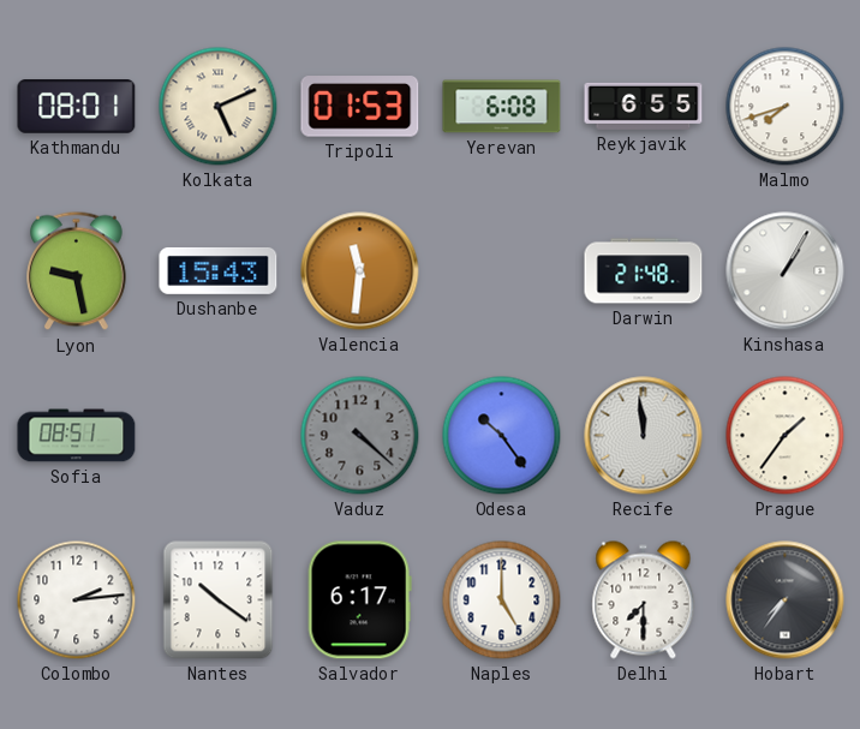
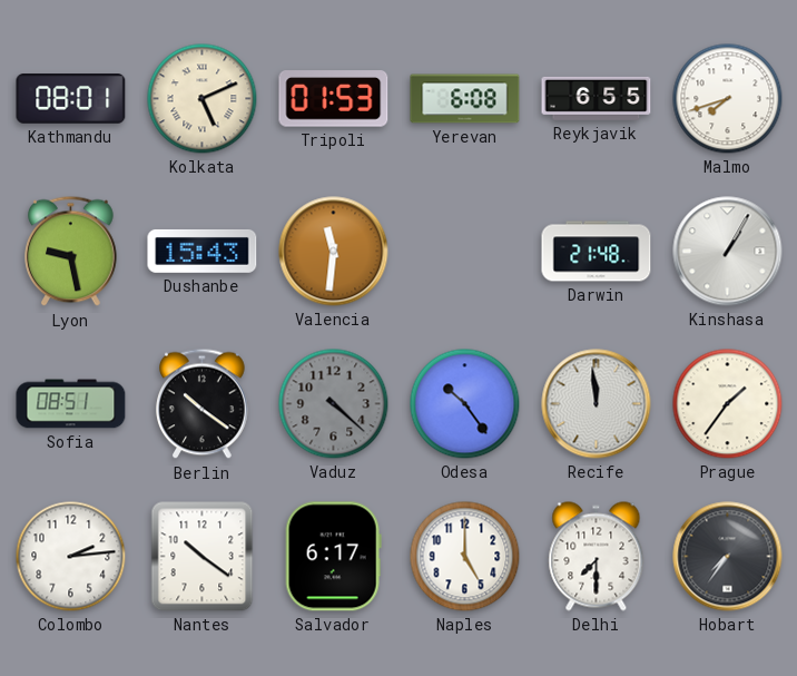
Berlin: none -> 10:21 (203, 404)
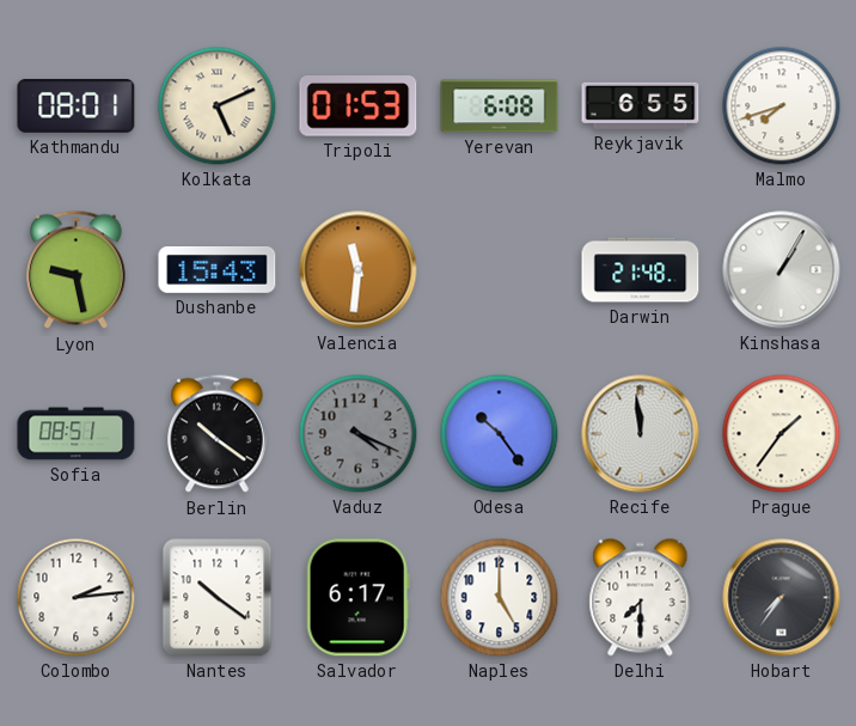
Vaduz: 4:22 -> 4:19 (359, 434)
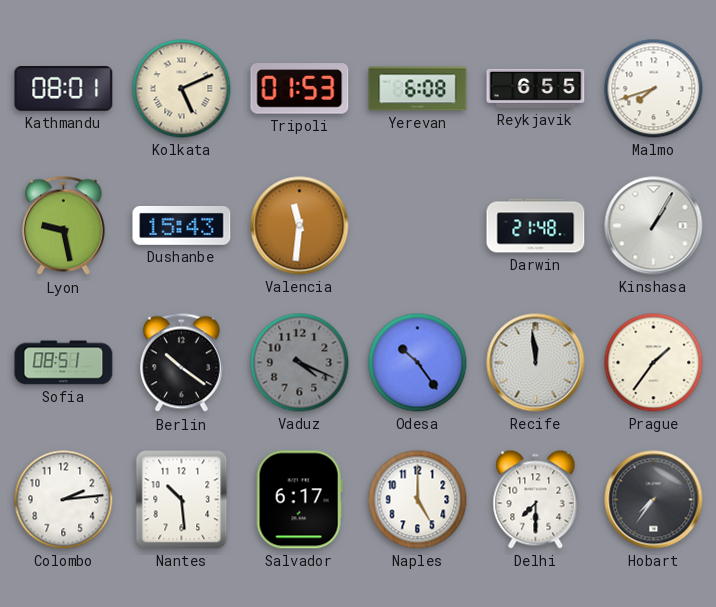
Nantes: 10:21 -> 10:29 (182, 500)
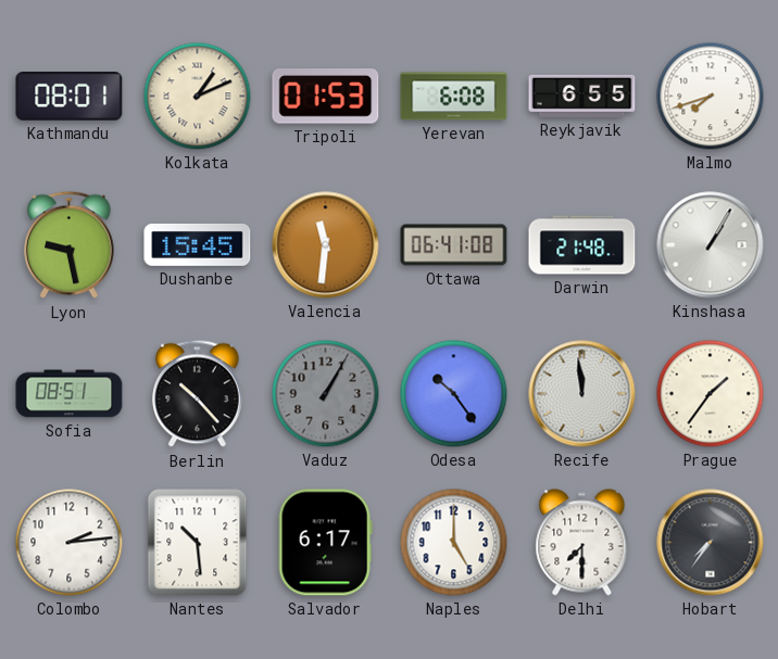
Kolkata: 5:11 -> 1:11 (198, 97)
Dushanbe: 15:43 -> 15:45 (198, 244)
Ottawa: none -> 06:41 (454, 245)
Berlin: 10:21 -> 10:23 (198, 394)
Vaduz: 4:19 -> 1:05 (326, 394)
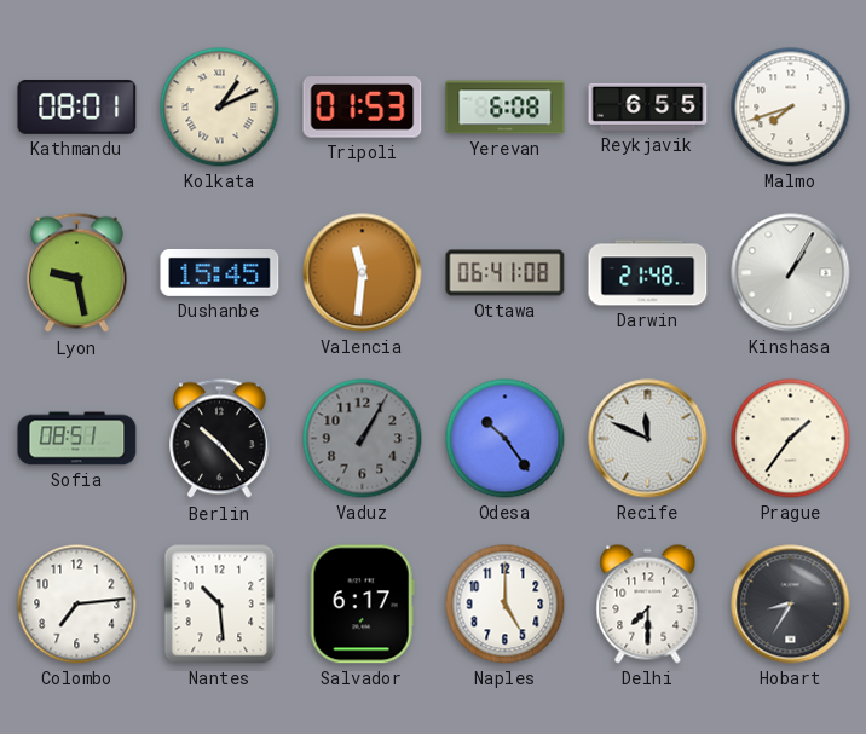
Recife: 11:59 -> 11:49 (648, 439)
Colombo: 2:14 -> 7:14 (77, 605)
Hobart: 7:36 -> 8:35 (791, 605)
